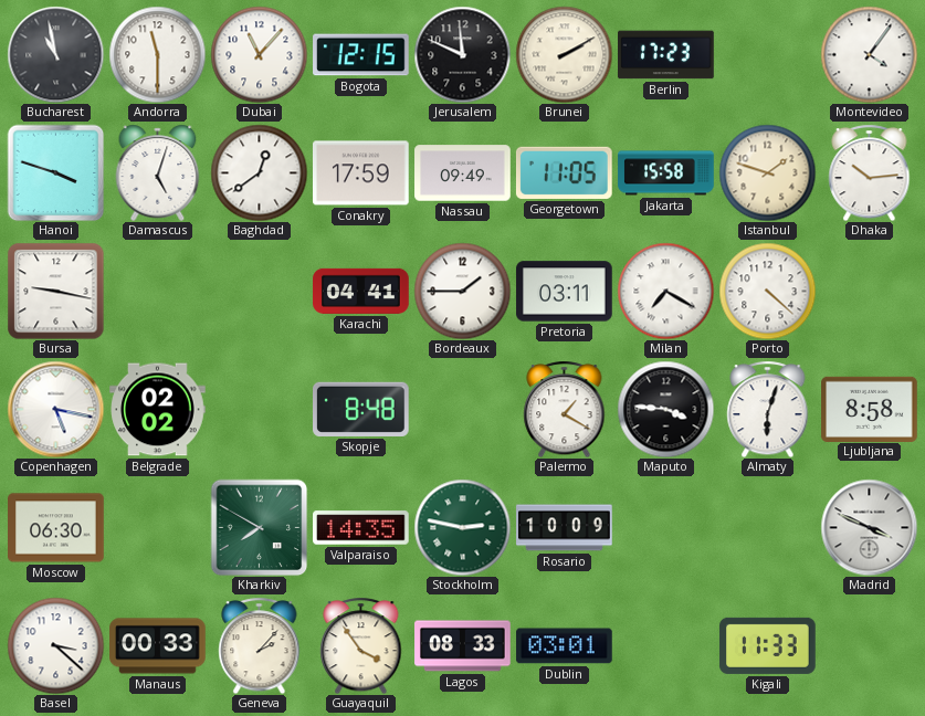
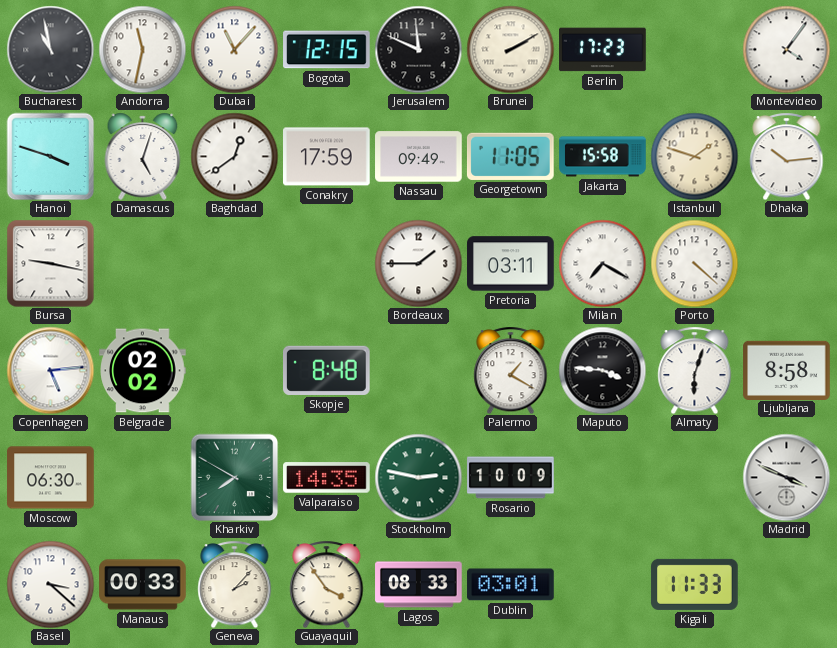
Andorra: 11:30 -> 11:32 (142, 49)
Karachi: 04:41 -> none (361, 291)
Copenhagen: 5:17 -> 5:14 (50, 370)
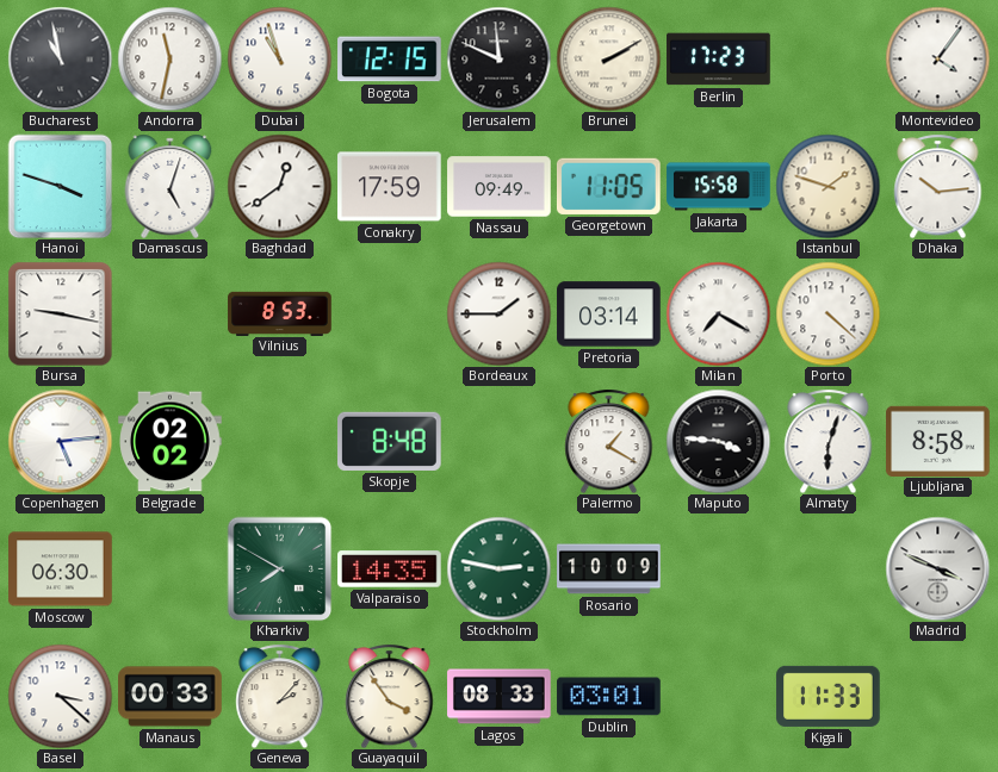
Dubai: 11:07 -> 10:57 (279, 58)
Vilnius: none -> 8:53 (280, 313)
Pretoria: 03:11 -> 03:14 (609, 315)
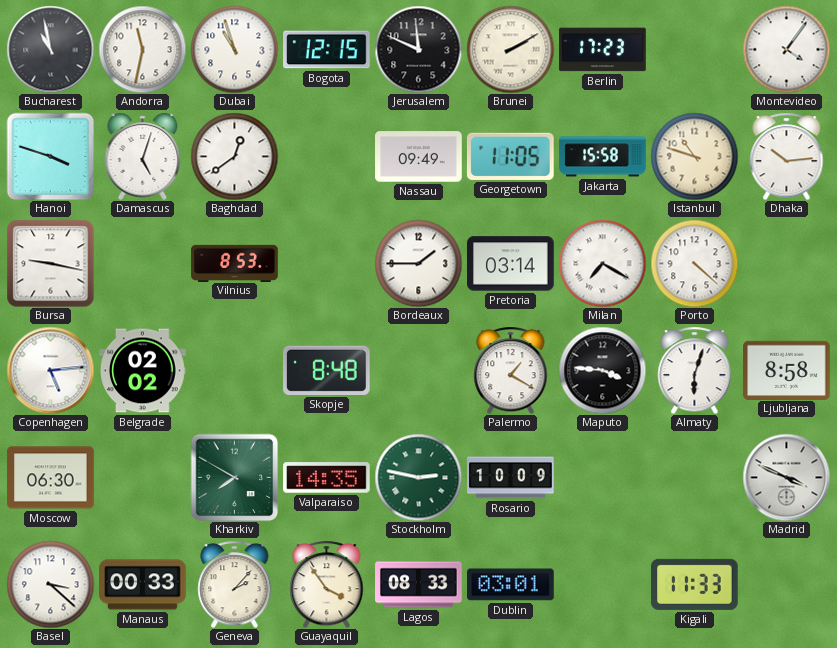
Conakry: 17:59 -> none (390, 187)
Istanbul: 1:48 -> 10:48 (694, 156)
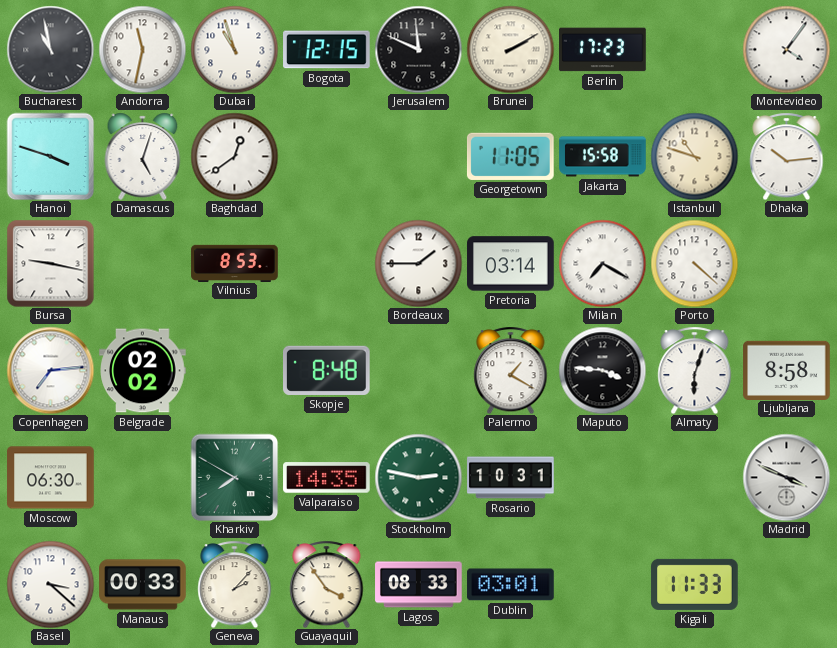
Nassau: 09:49 -> none (419, 157)
Copenhagen: 5:14 -> 7:14 (50, 370)
Rosario: 10:09 -> 10:31 (511, 478)
